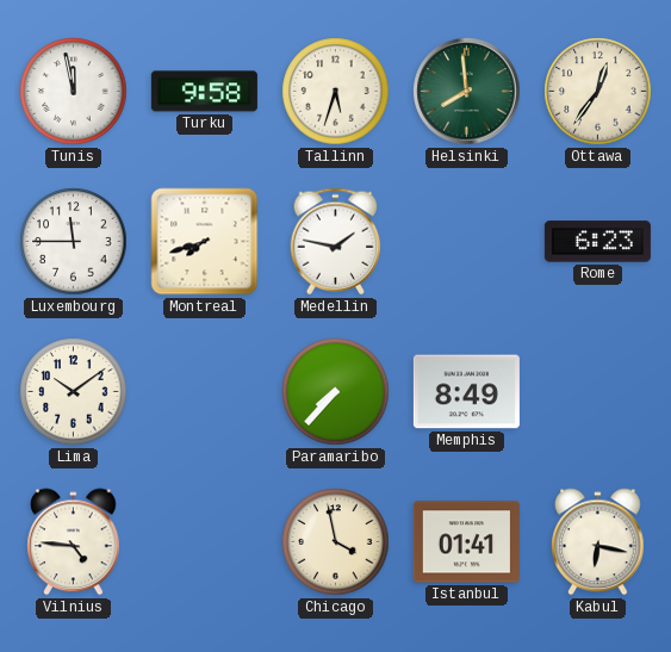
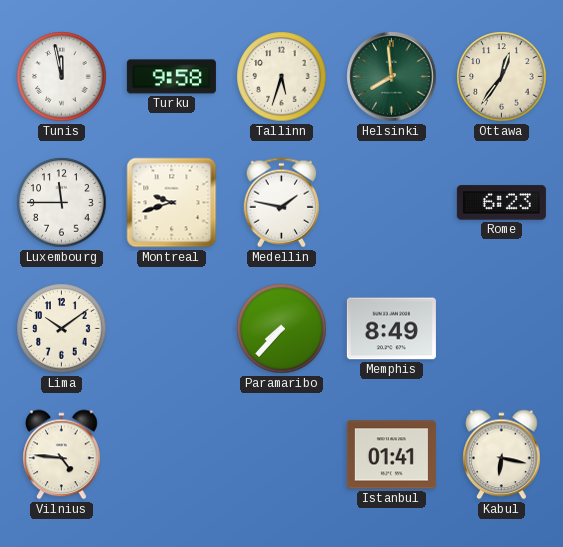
Montreal: 7:42 -> 9:42 (172, 203)
Chicago: 3:58 -> none (336, 542)
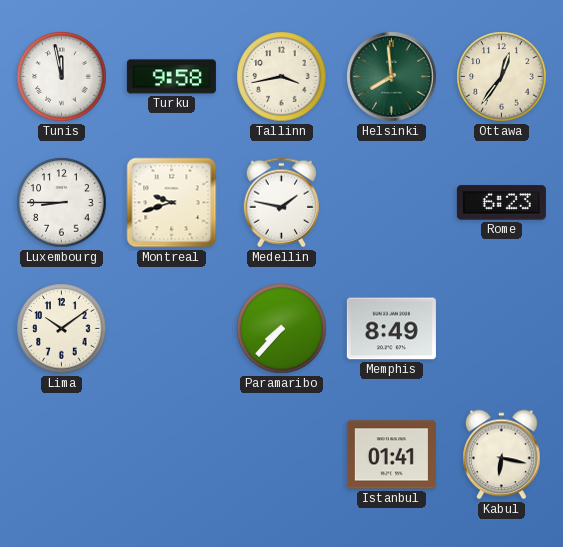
Tallinn: 5:33 -> 3:43 (282, 77)
Luxembourg: 11:45 -> 8:45 (62, 203)
Vilnius: 4:46 -> none (62, 455)
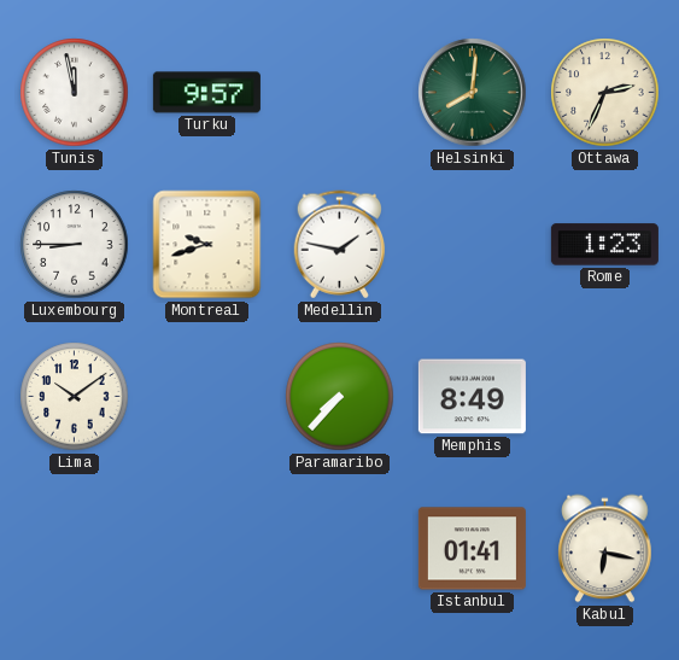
Turku: 9:58 -> 9:57 (206, 93)
Tallinn: 3:43 -> none (282, 77)
Helsinki: 7:59 -> 8:01 (473, 93)
Ottawa: 12:36 -> 2:34 (605, 93)
Rome: 6:23 -> 1:23 (604, 245)
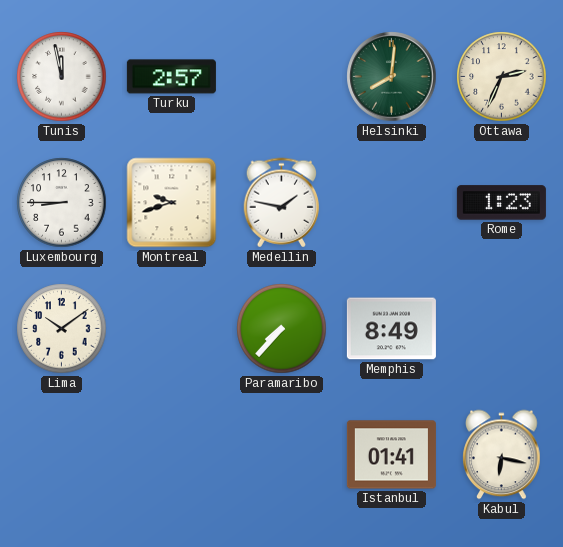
Turku: 9:57 -> 2:57 (171, 77)
